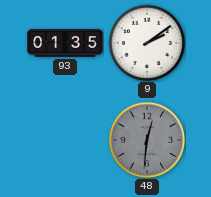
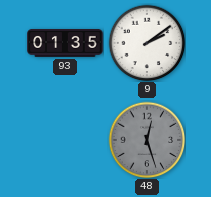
48: 12:31 -> 12:27 (147, 140)
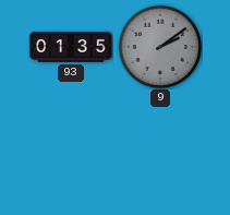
9 dial: white -> grey (160, 47)
48: 12:27 -> none (147, 140)
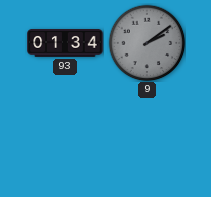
93: 01:35 -> 01:34 (65, 44)
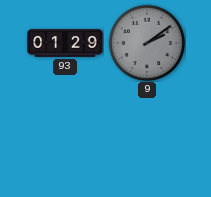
93: 01:34 -> 01:29 (65, 44)
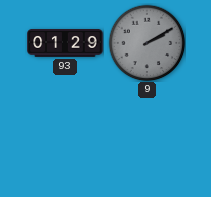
9: 2:09 -> 2:10 (147, 43)
